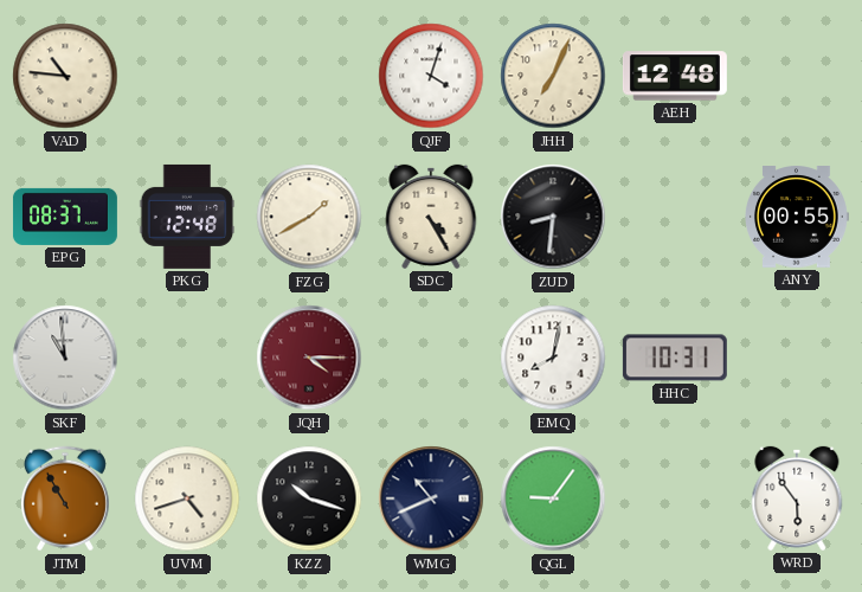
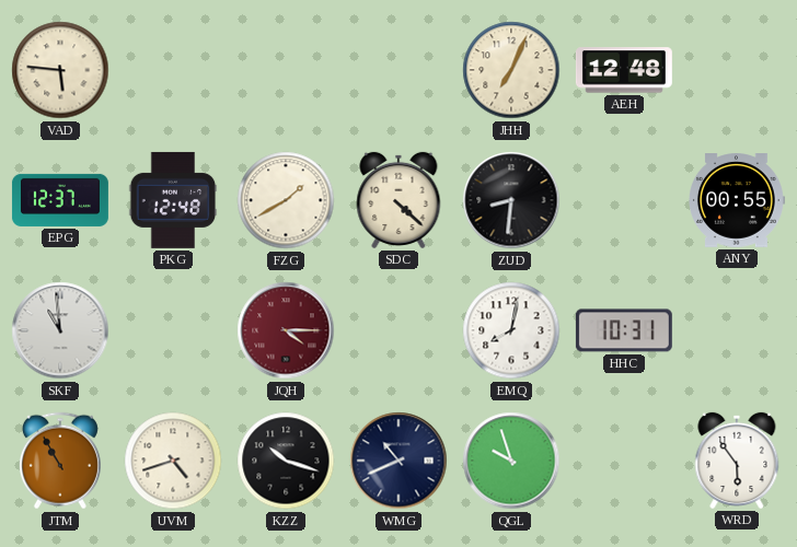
VAD: 10:46 -> 5:46 (60, 70)
QJF: 4:03 -> none (431, 76)
EPG: 08:37 -> 12:37 (60, 200)
SDC: 4:25 -> 4:22 (399, 200)
QGL: 9:06 -> 9:57 (511, 461)
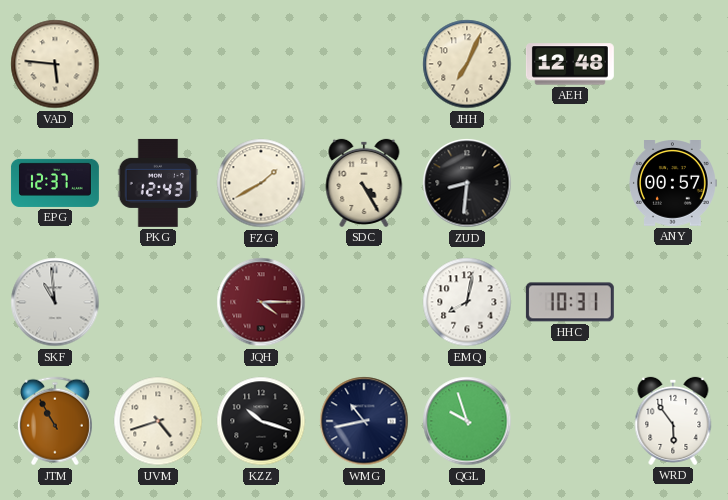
PKG: 12:48 -> 12:43 (158, 183)
SDC: 4:22 -> 4:25 (364, 183)
ANY: 00:55 -> 00:57 (673, 184)
WMG: 10:41 -> 10:43 (364, 421)
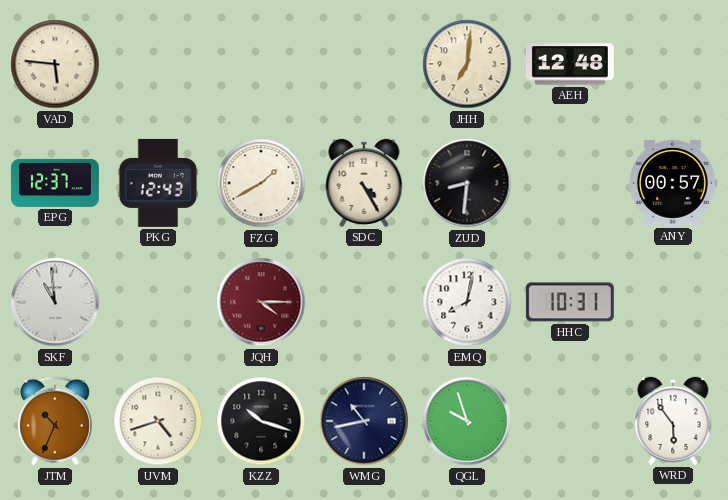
JHH: 7:04 -> 7:01 (467, 64)
JTM: 10:55 -> 10:34 (55, 421)
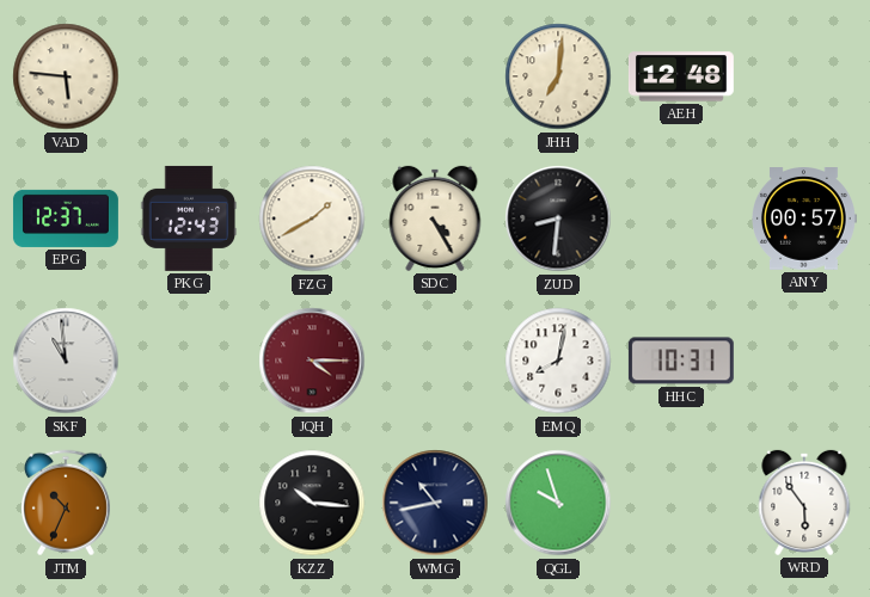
UVM: 4:42 -> none (158, 421)
KZZ: 10:18 -> 10:16 (312, 503)
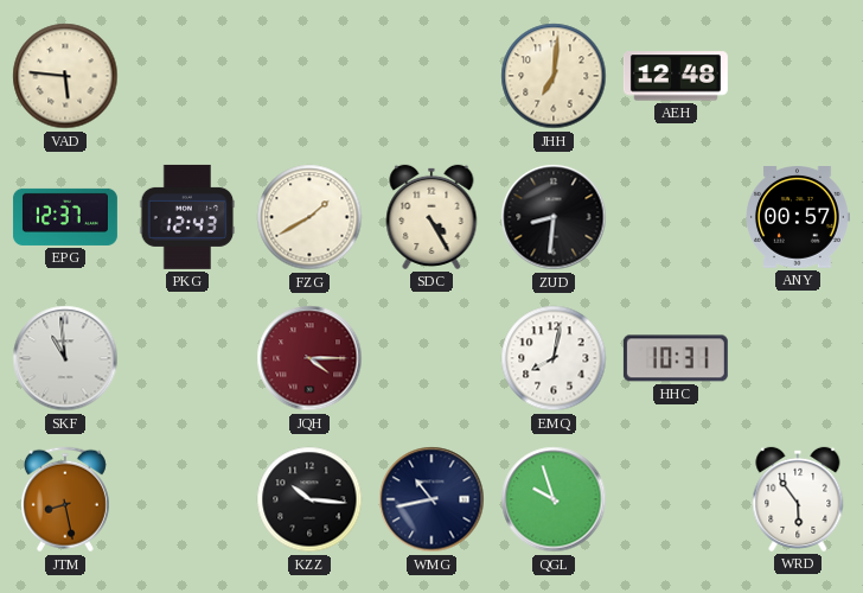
JTM: 10:34 -> 8:28 (65, 499)
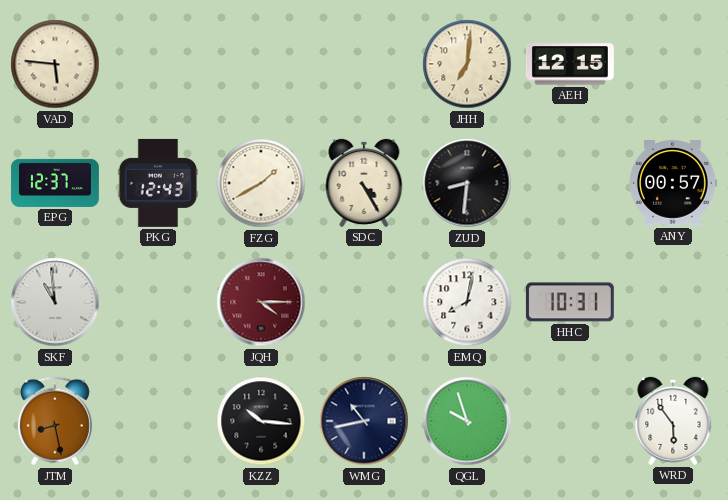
AEH: 12:48 -> 12:15 (570, 64)
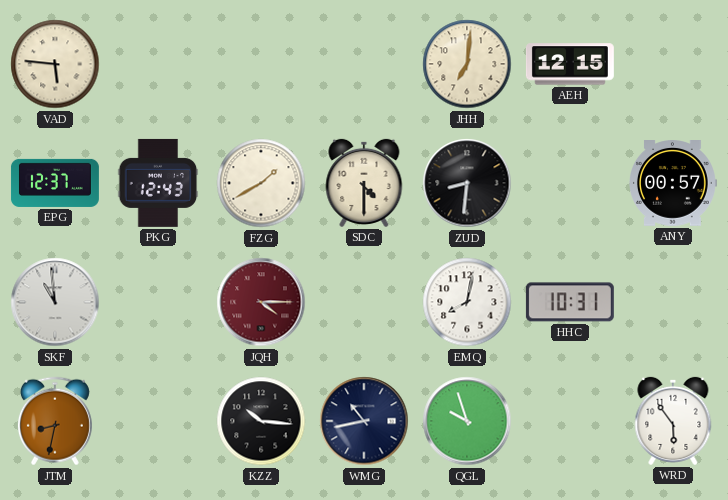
SDC: 4:25 -> 4:30 (364, 183)
JTM: 8:28 -> 8:32 (55, 421)
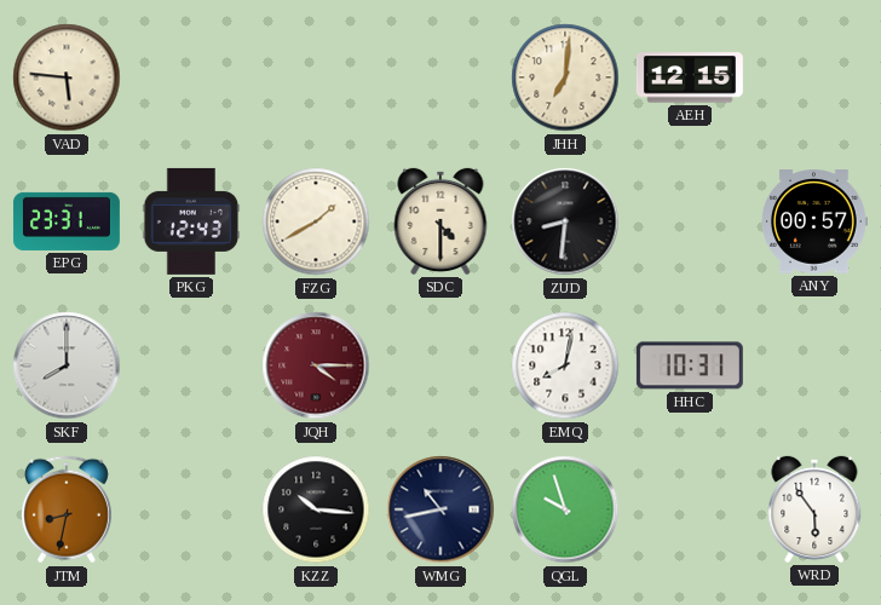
EPG: 12:37 -> 23:31 (67, 221)
SKF: 10:59 -> 8:00 (67, 365)
